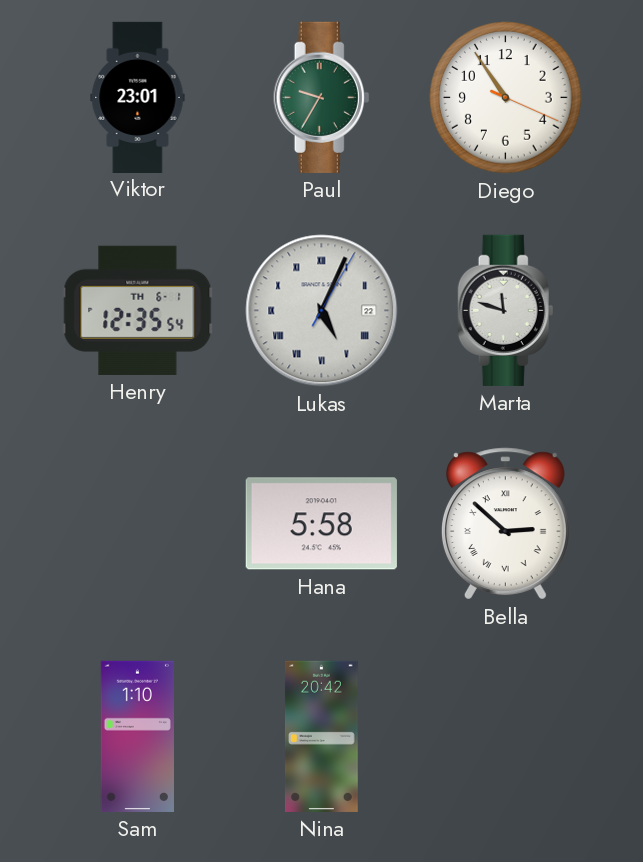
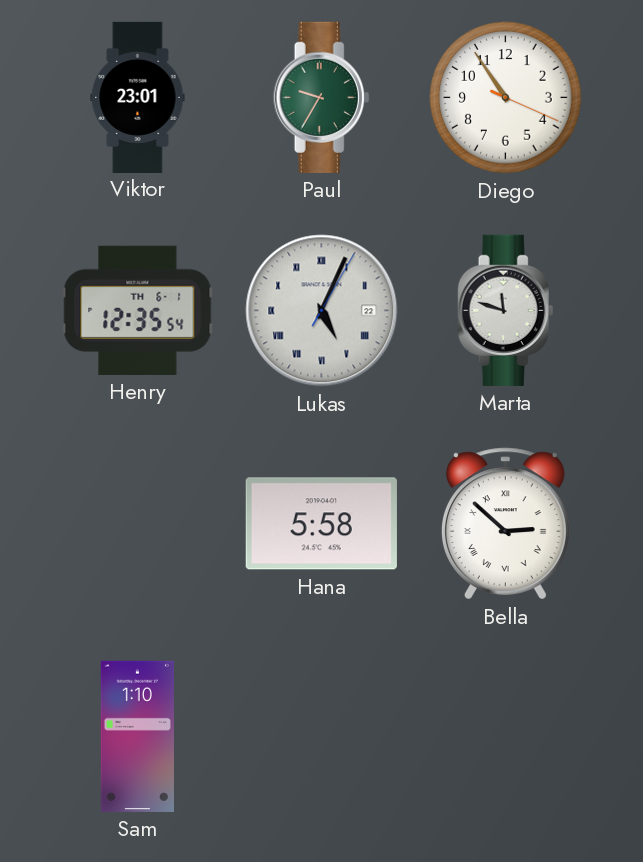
Nina: 20:42 -> none (321, 736)
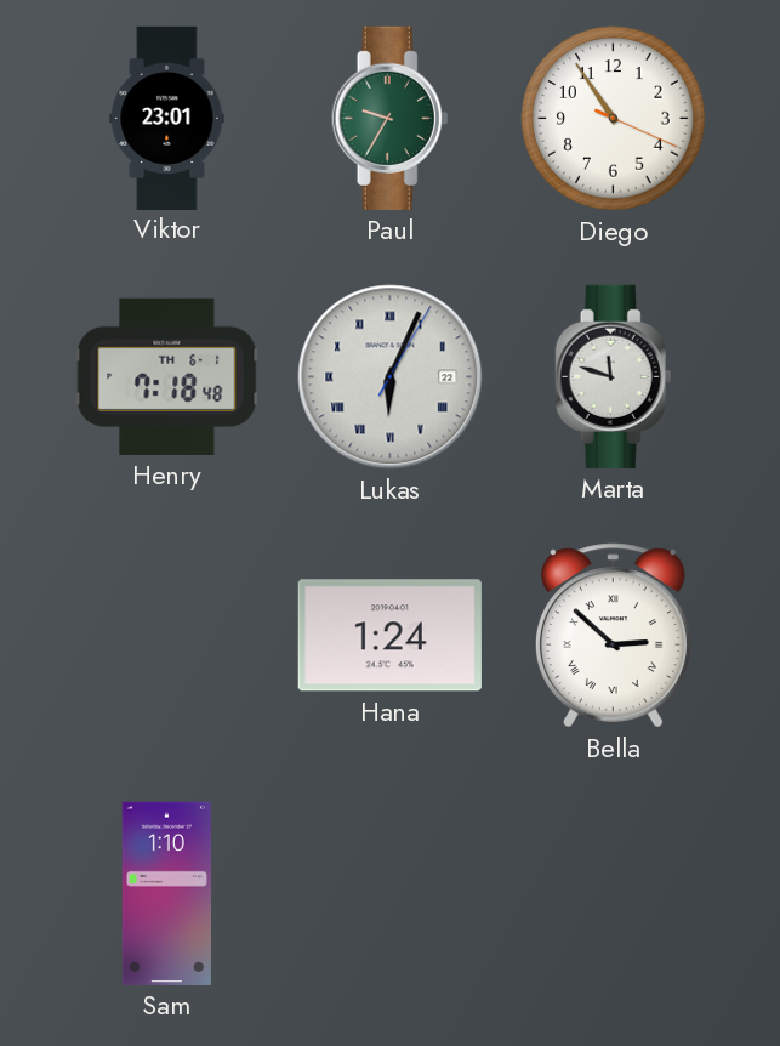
Henry: 12:35 -> 7:18 (167, 376)
Lukas: 5:04 -> 6:04 (391, 377)
Hana: 5:58 -> 1:24 (389, 636)
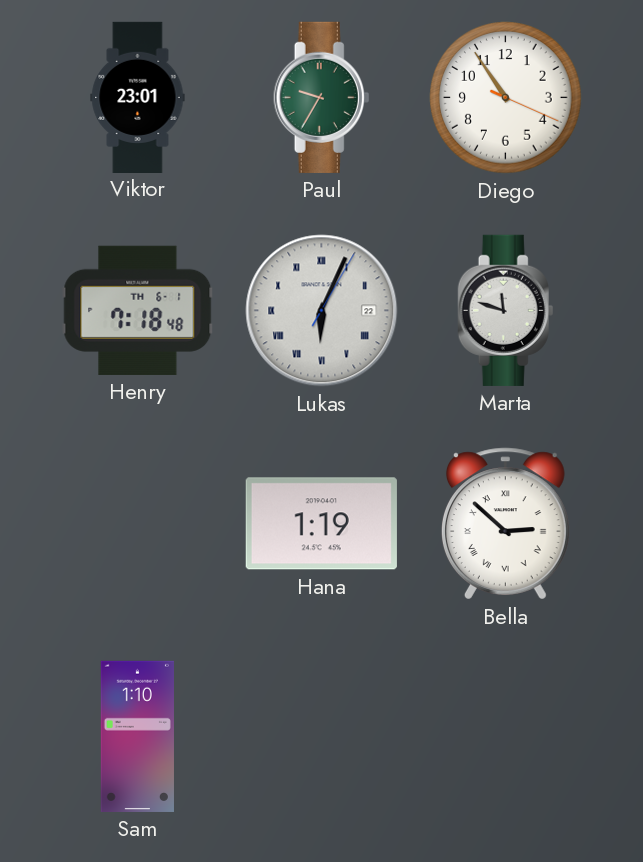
Hana: 1:24 -> 1:19 (321, 524)
